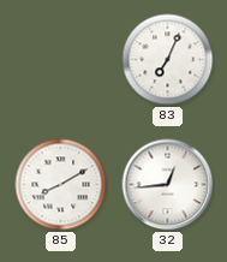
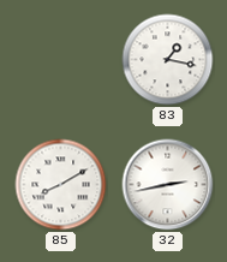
83: 7:04 -> 1:17 (168, 60)
32: 12:44 -> 2:43 (168, 185)
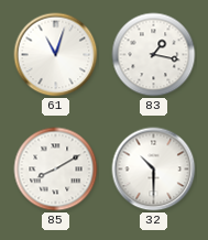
61: none -> 11:03 (56, 55)
32: 2:43 -> 10:30 (154, 170)
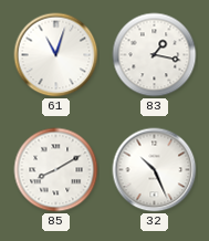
32: 10:30 -> 10:26 (155, 170)
